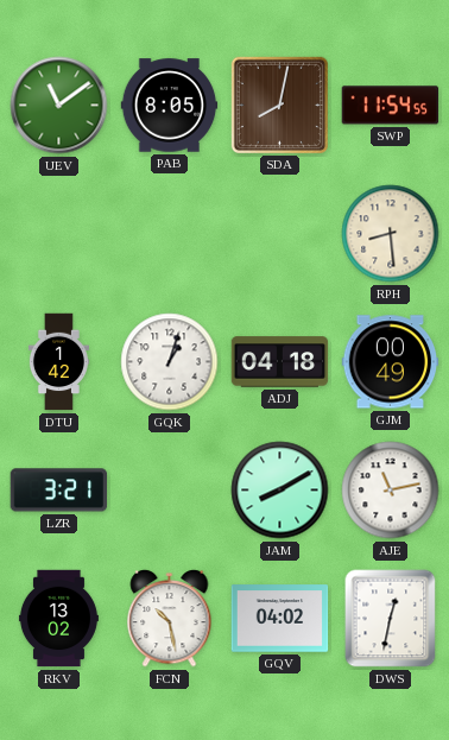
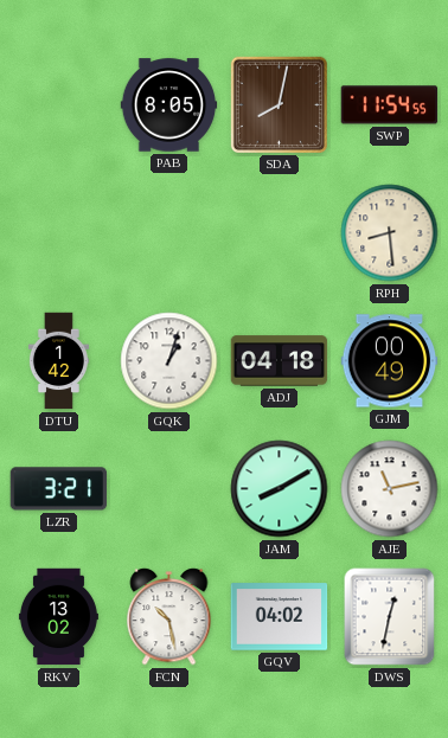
UEV: 11:09 -> none (59, 106)
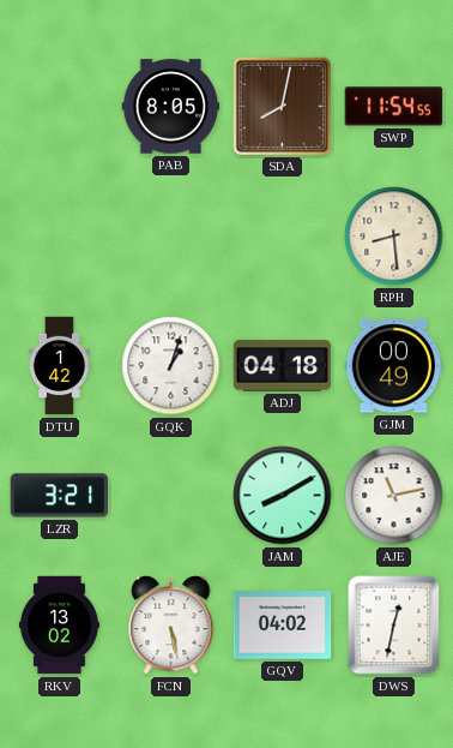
FCN: 10:28 -> 5:28 (171, 626)
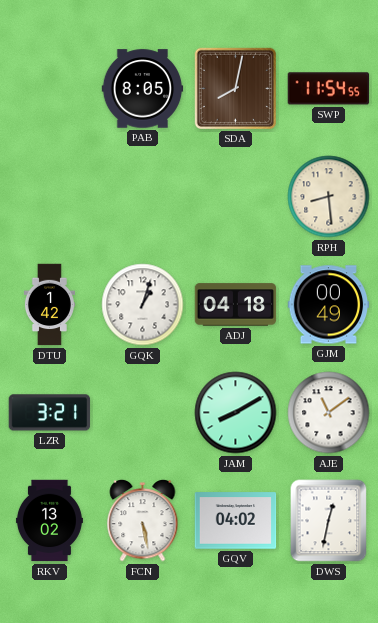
AJE: 11:13 -> 11:09 (329, 413)
